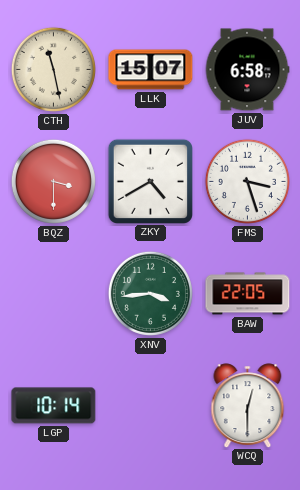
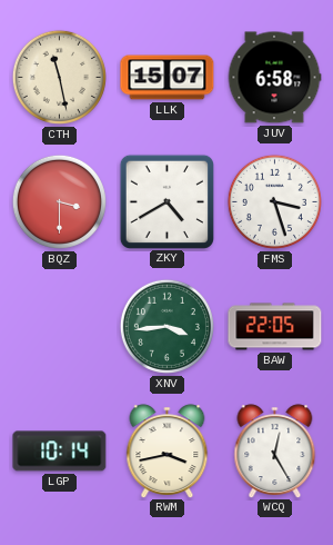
RWM: none -> 3:43 (168, 450)
WCQ: 12:30 -> 12:25 (275, 450)
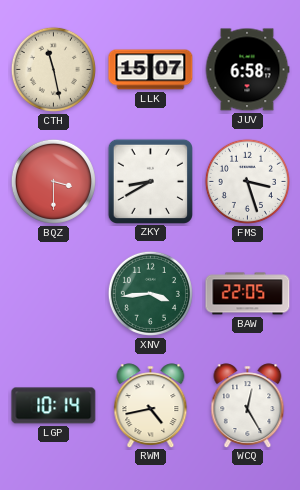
ZKY: 4:40 -> 8:40 (150, 181)
RWM: 3:43 -> 4:43 (151, 405)
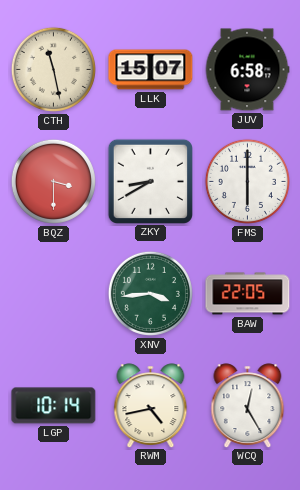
FMS: 3:27 -> 6:00 (247, 181)
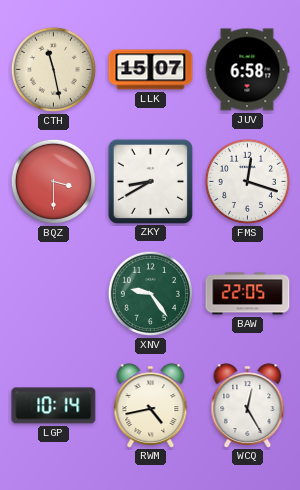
FMS: 6:00 -> 12:18 (247, 181)
XNV: 3:44 -> 9:24 (150, 293)
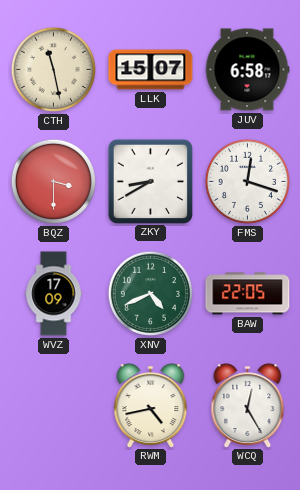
WVZ: none -> 17:09 (54, 294)
XNV: 9:24 -> 4:41 (150, 293)
LGP: 10:14 -> none (54, 406)
